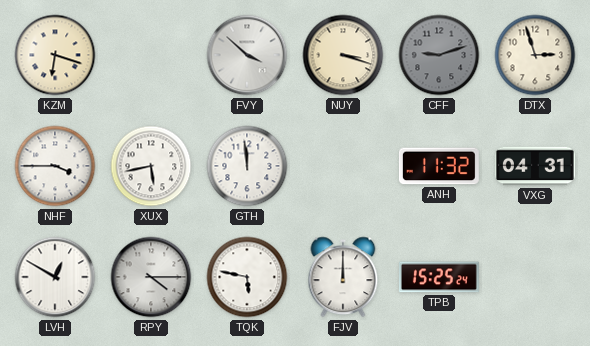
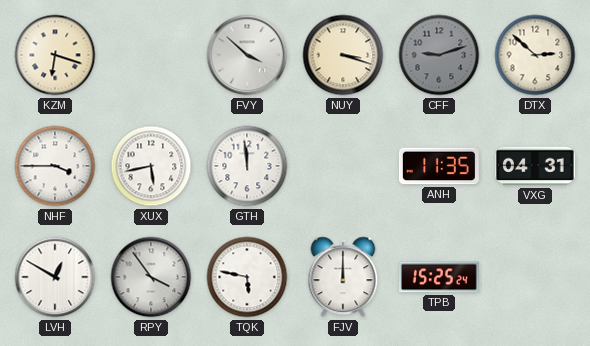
DTX: 2:57 -> 2:52 (535, 55)
ANH: 11:32 -> 11:35 (439, 166)
RPY: 4:15 -> 3:54 (151, 277)
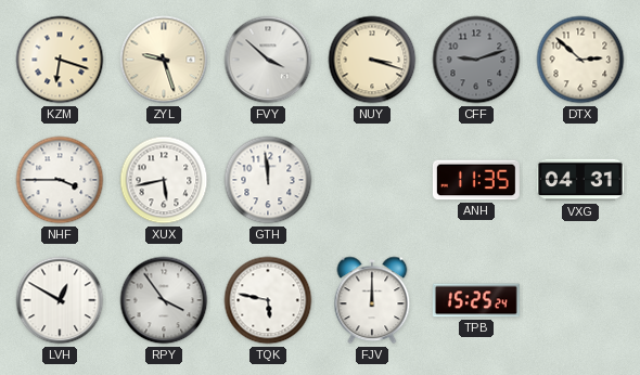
ZYL: none -> 9:27 (164, 60)
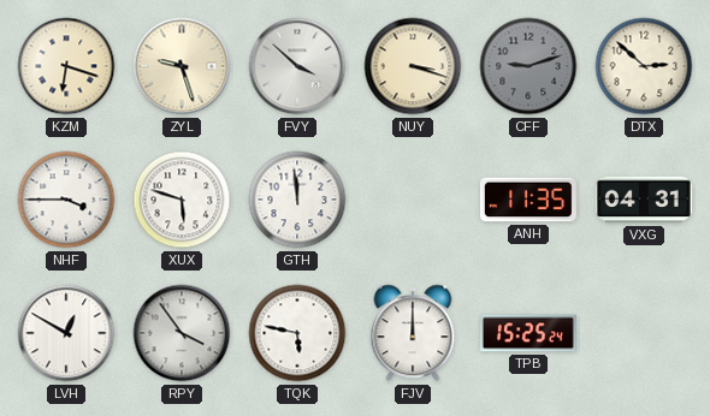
XUX: 5:43 -> 5:48 (182, 200)
